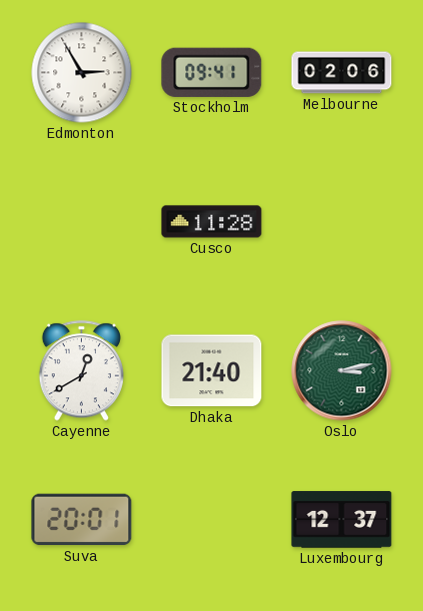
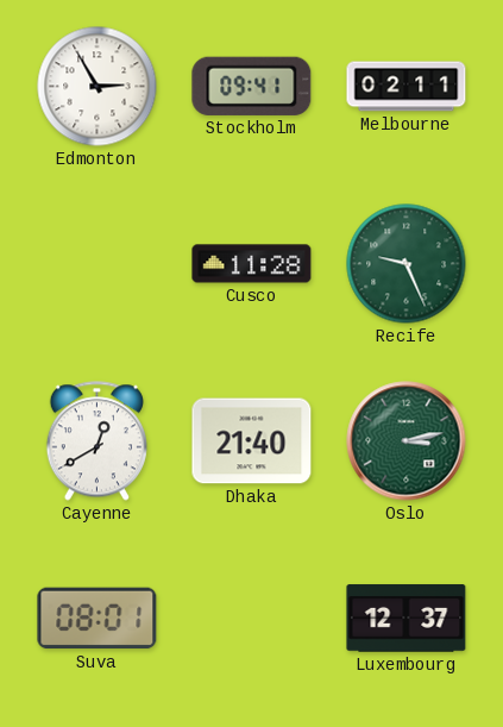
Melbourne: 02:06 -> 02:11 (407, 87)
Recife: none -> 9:26 (407, 264)
Suva: 20:01 -> 08:01 (98, 619)
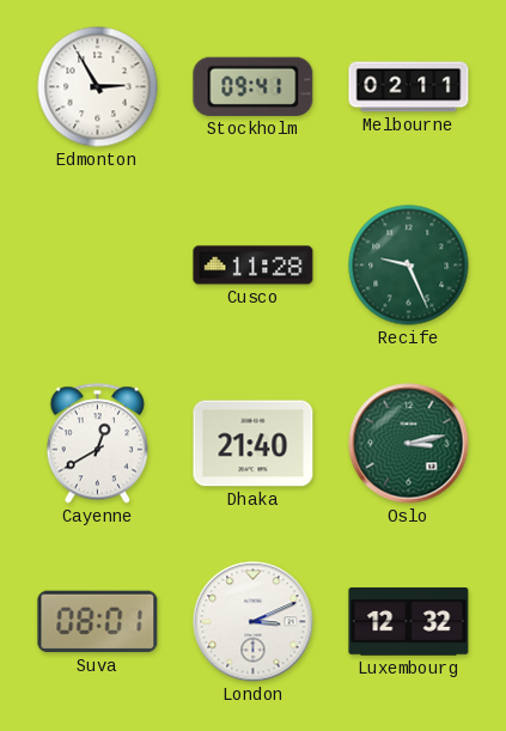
London: none -> 3:11 (254, 622)
Luxembourg: 12:37 -> 12:32 (409, 622)
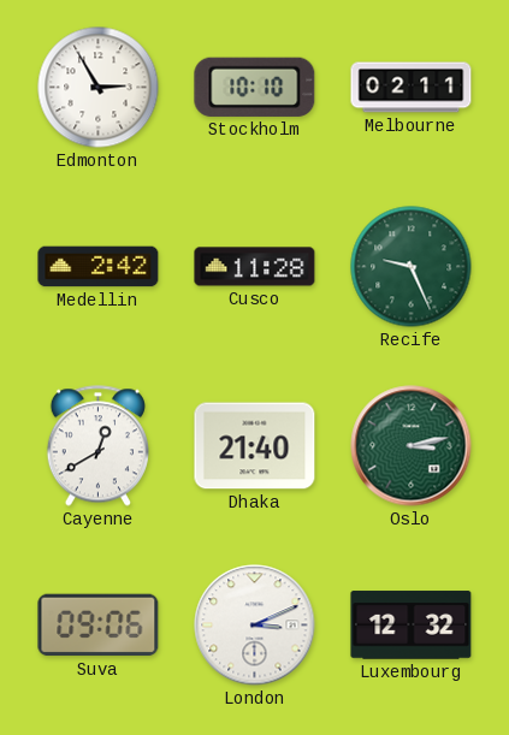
Stockholm: 09:41 -> 10:10 (255, 87)
Medellin: none -> 2:42 (99, 267)
Suva: 08:01 -> 09:06 (99, 626)
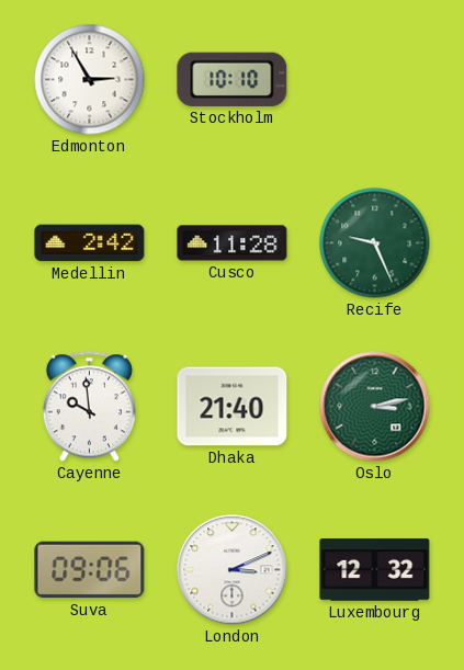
Melbourne: 02:11 -> none (412, 88)
Cayenne: 12:40 -> 9:59 (89, 407)
